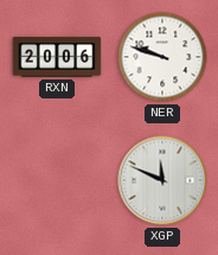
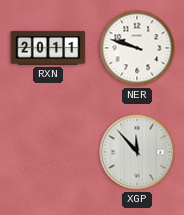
RXN: 20:06 -> 20:11 (48, 48)
XGP: 11:49 -> 11:53 (137, 152)
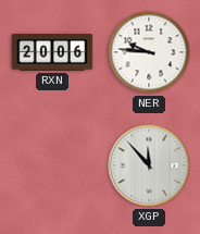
RXN: 20:11 -> 20:06 (52, 52)
NER: 9:48 -> 9:46 (149, 52)
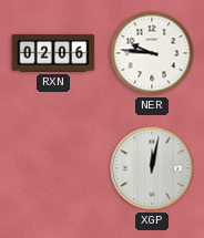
RXN: 20:06 -> 02:06 (53, 53)
XGP: 11:53 -> 12:02 (152, 168)
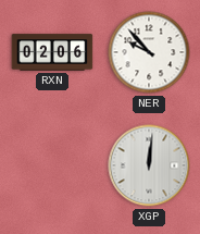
NER: 9:46 -> 9:53 (149, 52)
XGP: 12:02 -> 12:01 (149, 165)
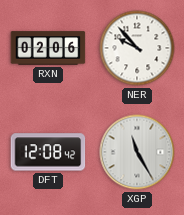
DFT: none -> 12:08 (48, 152)
XGP: 12:01 -> 11:25 (137, 152)
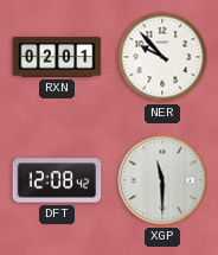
RXN: 02:06 -> 02:01 (57, 57)
XGP: 11:25 -> 11:30 (162, 180)
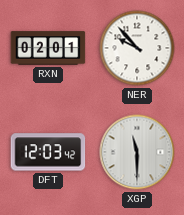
DFT: 12:08 -> 12:03 (48, 152)
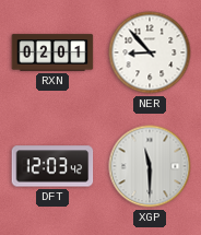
NER: 9:53 -> 8:53 (150, 52)
